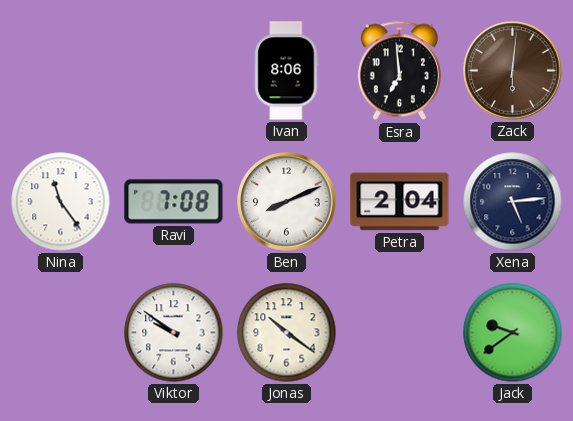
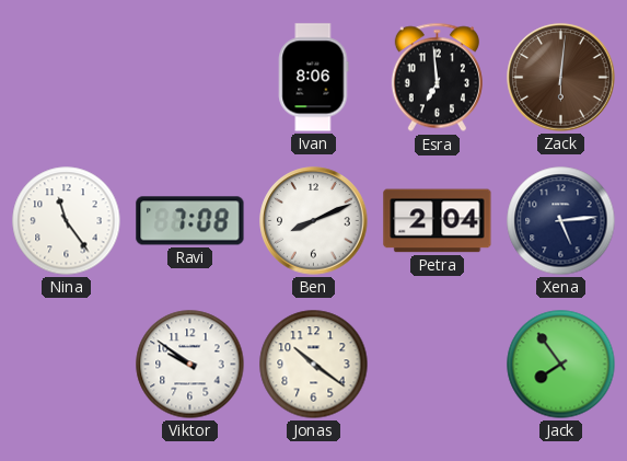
Jack: 9:39 -> 7:54 (561, 365)
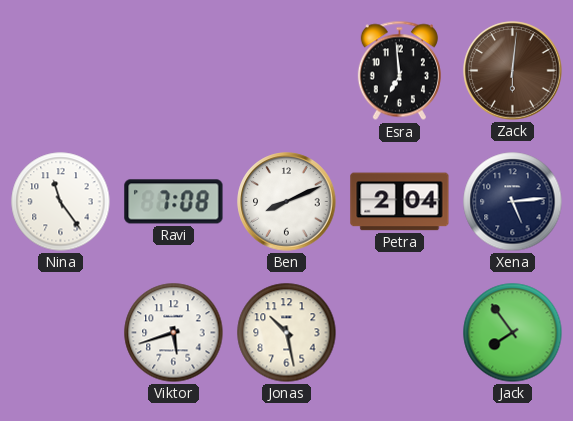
Ivan: 8:06 -> none (314, 78)
Viktor: 9:51 -> 5:42 (174, 333)
Jonas: 10:21 -> 10:28 (287, 333)
